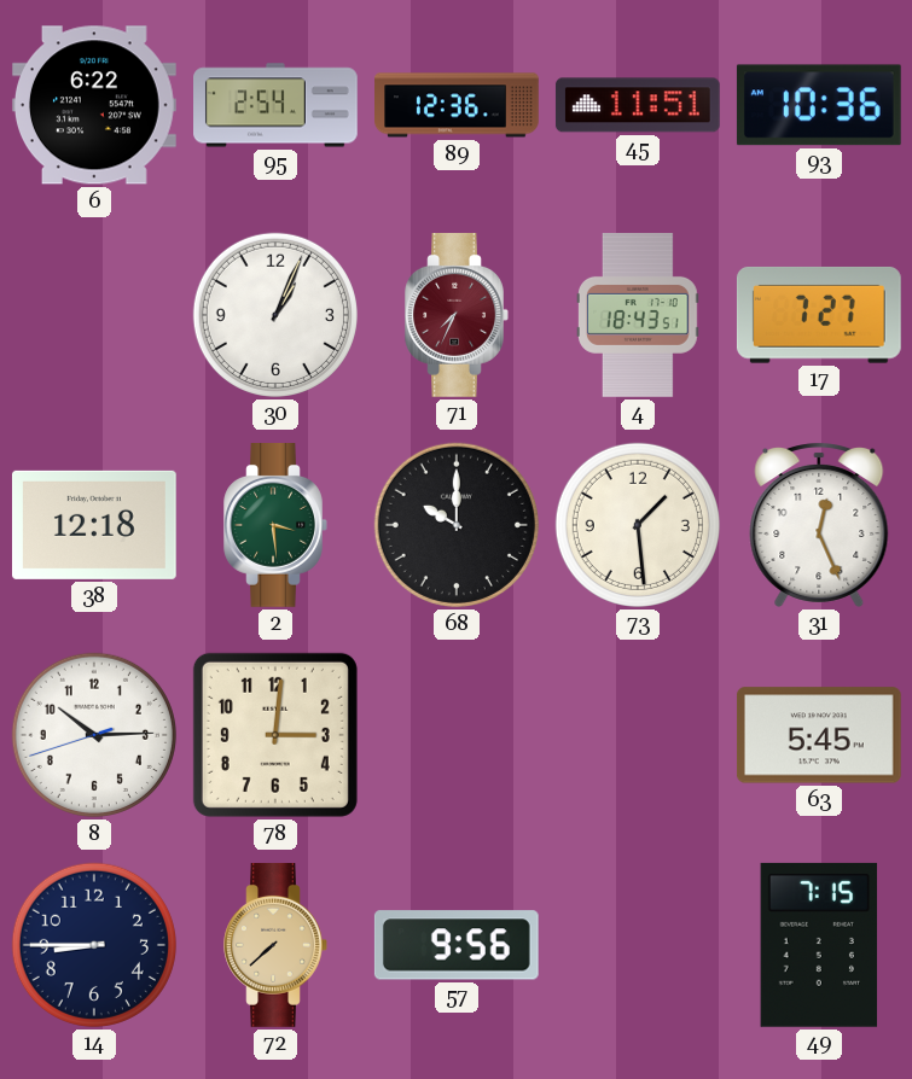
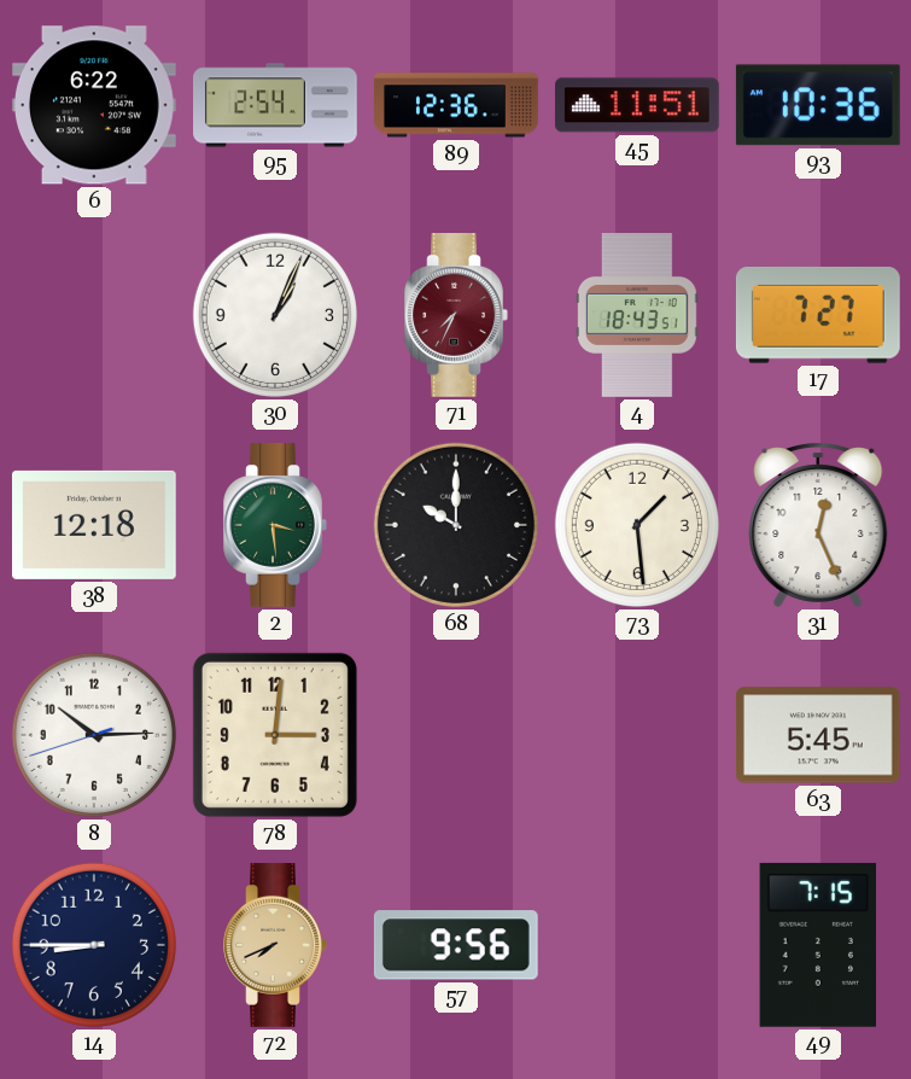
72: 7:38 -> 7:41 (275, 946)
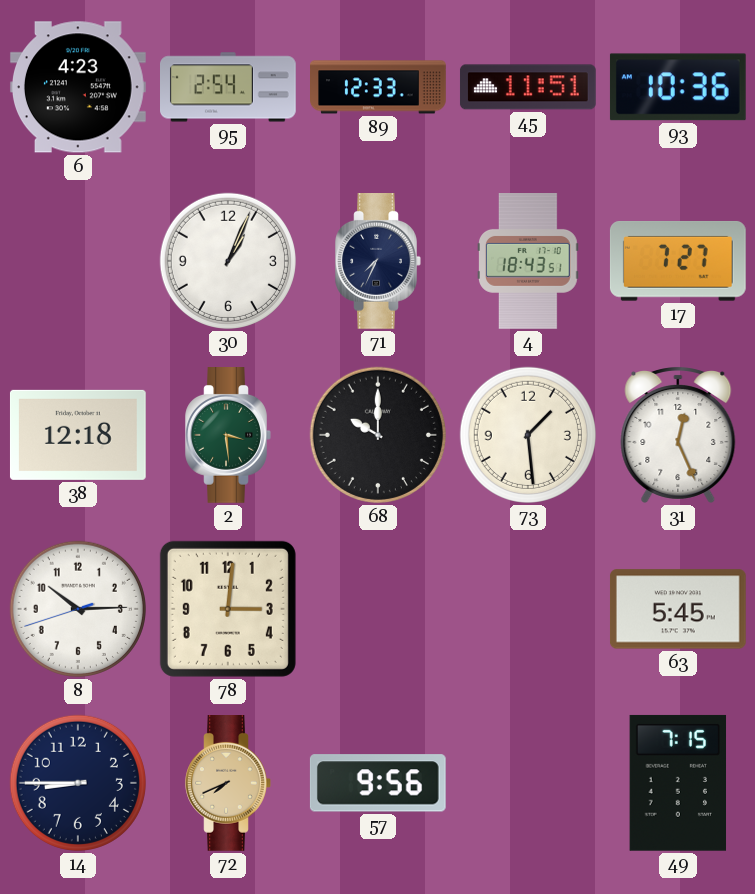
6: 6:22 -> 4:23 (78, 87)
89: 12:36 -> 12:33 (379, 87)
71 dial: burgundy -> navy (378, 262)
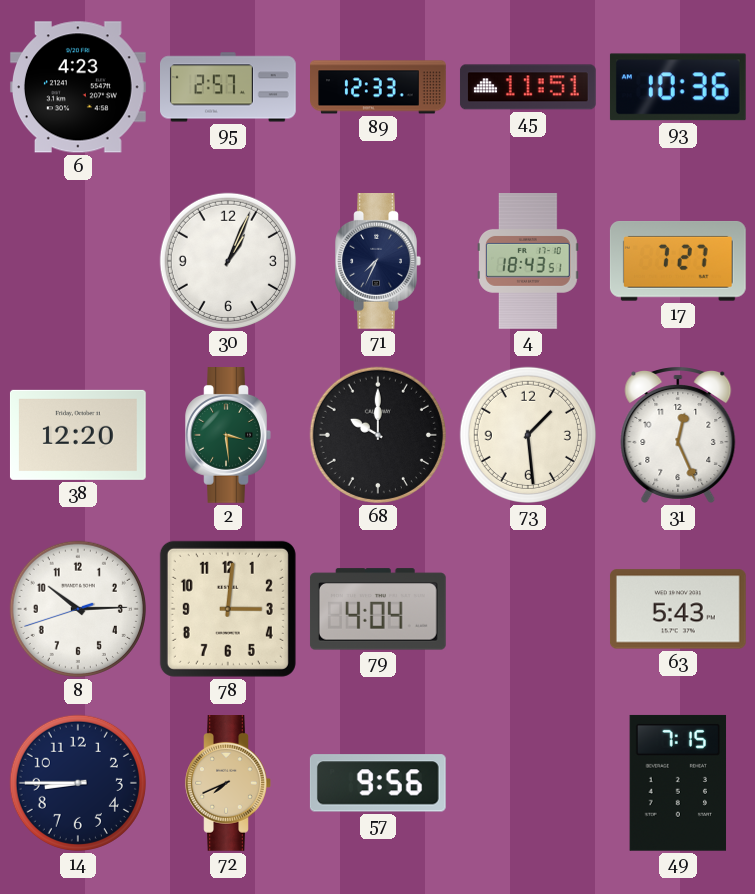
95: 2:54 -> 2:57 (229, 87)
38: 12:18 -> 12:20 (78, 435)
79: none -> 4:04 (378, 609)
63: 5:45 -> 5:43 (678, 609)
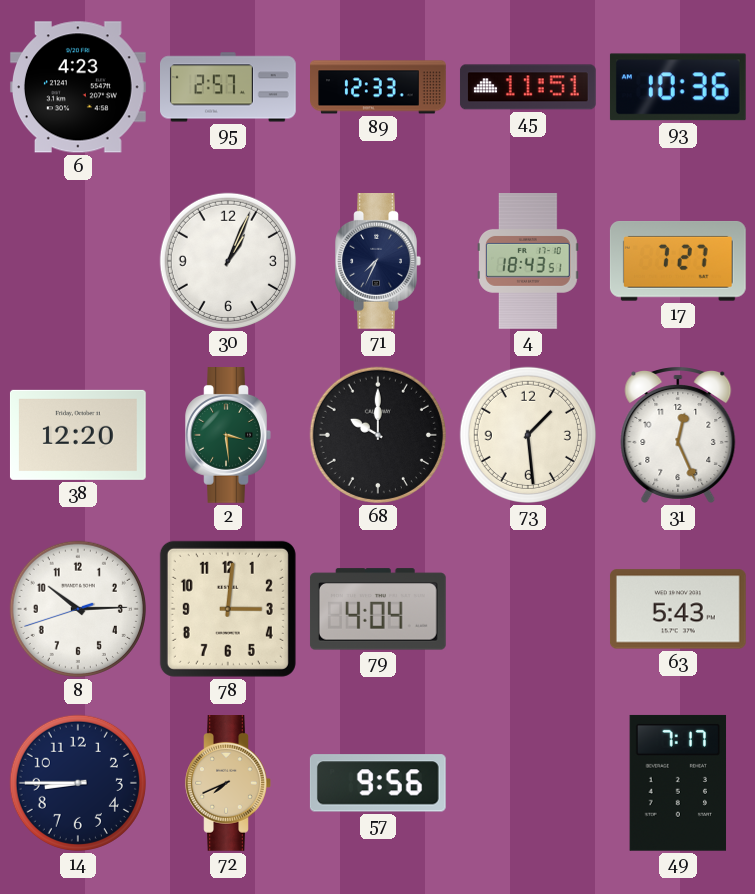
49: 7:15 -> 7:17 (678, 783)
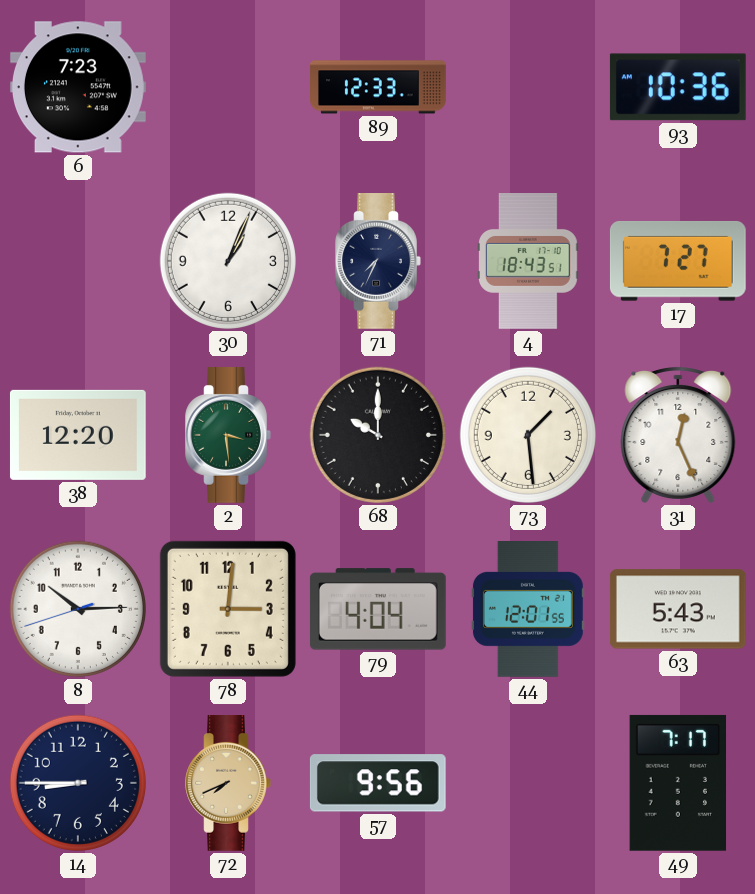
6: 4:23 -> 7:23 (78, 87)
95: 2:57 -> none (229, 87)
45: 11:51 -> none (528, 87)
44: none -> 12:01 (528, 610)
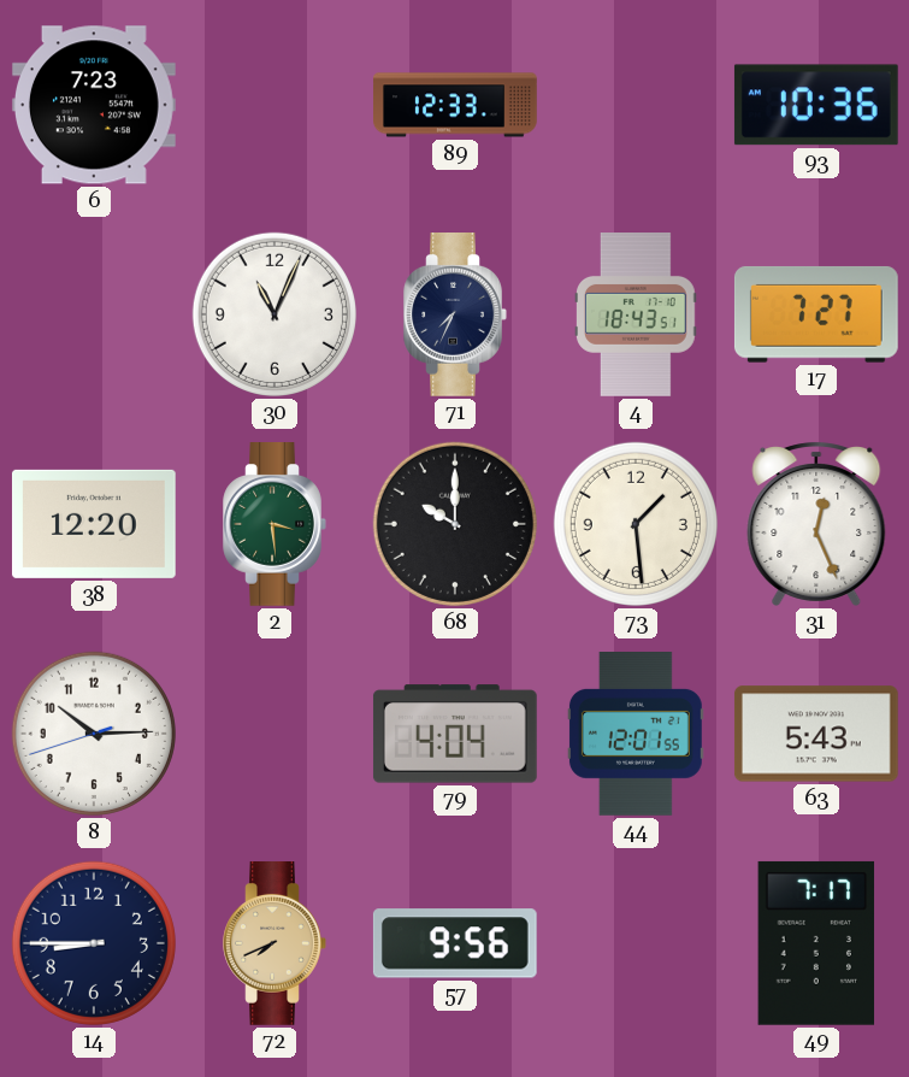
30: 1:04 -> 11:04 (275, 314)
78: 3:01 -> none (228, 609)
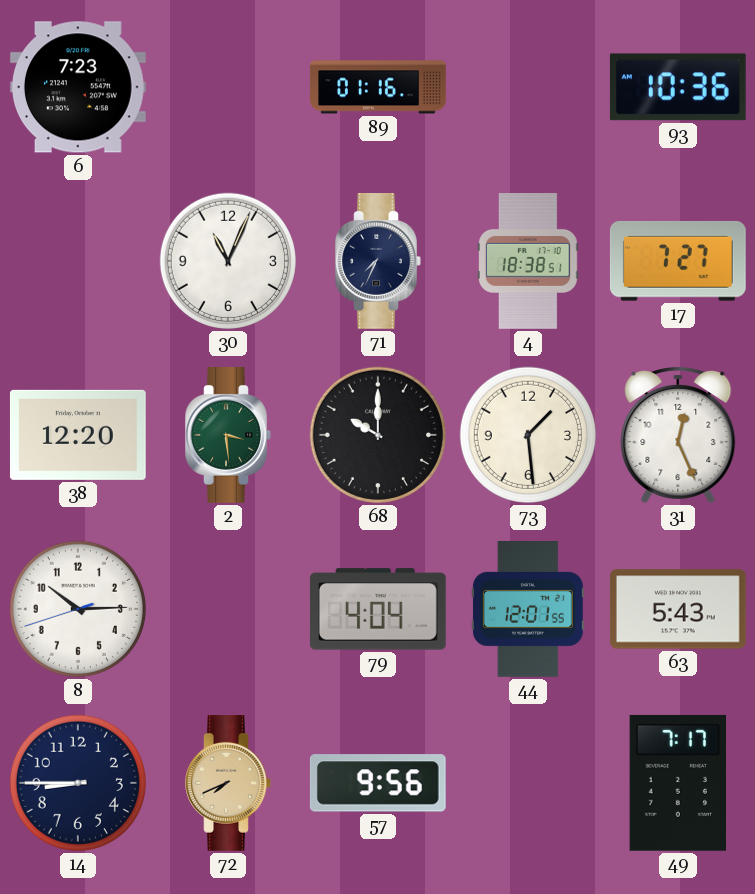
89: 12:33 -> 01:16 (379, 87)
4: 18:43 -> 18:38 (529, 262)
